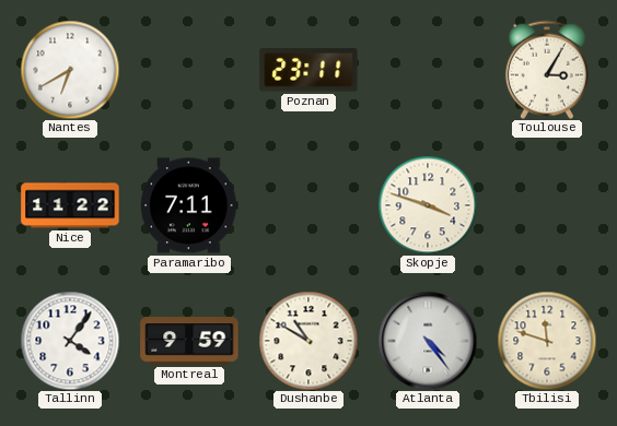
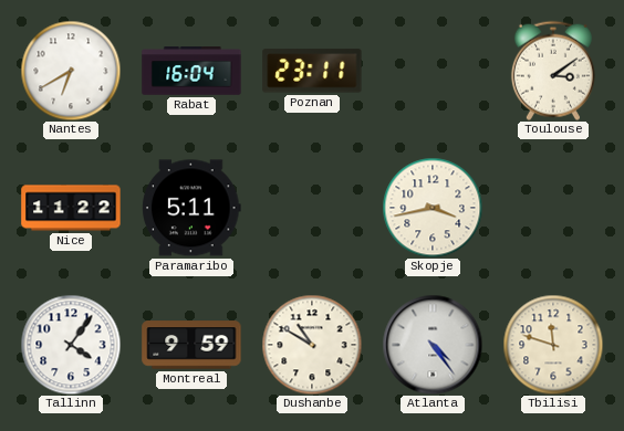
Rabat: none -> 16:04 (191, 71)
Toulouse: 3:05 -> 3:09 (553, 71)
Paramaribo: 7:11 -> 5:11 (191, 208)
Skopje: 3:48 -> 3:43 (433, 208)
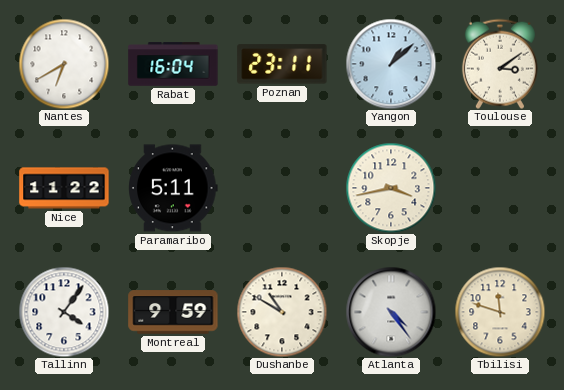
Yangon: none -> 1:08 (391, 64)
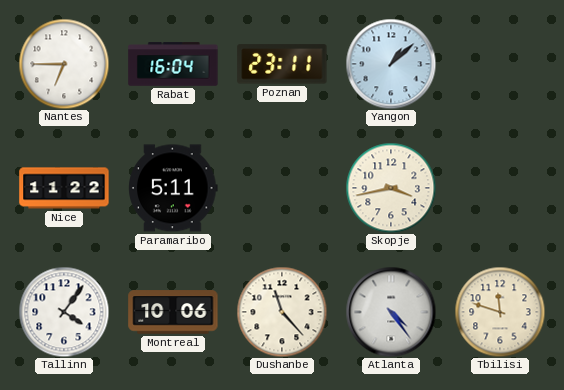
Nantes: 6:40 -> 6:45 (64, 64)
Toulouse: 3:09 -> none (500, 64)
Montreal: 9:59 -> 10:06 (173, 312)
Dushanbe: 10:50 -> 11:23 (282, 312)
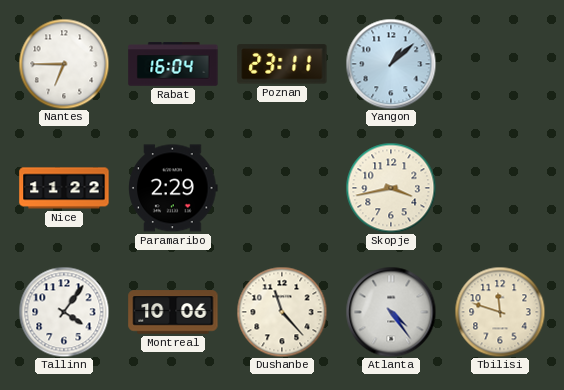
Paramaribo: 5:11 -> 2:29 (173, 188)
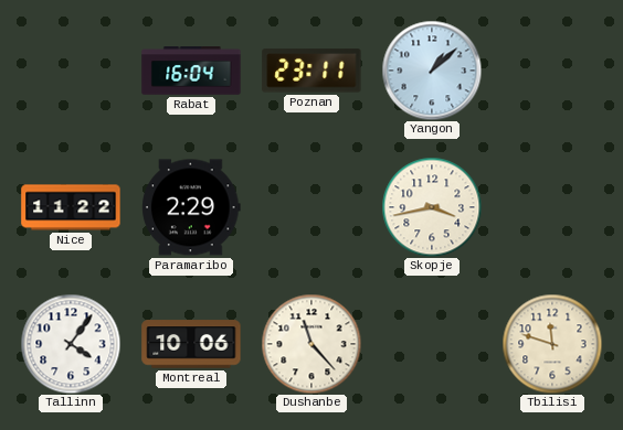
Nantes: 6:45 -> none (64, 64)
Atlanta: 4:24 -> none (391, 312)
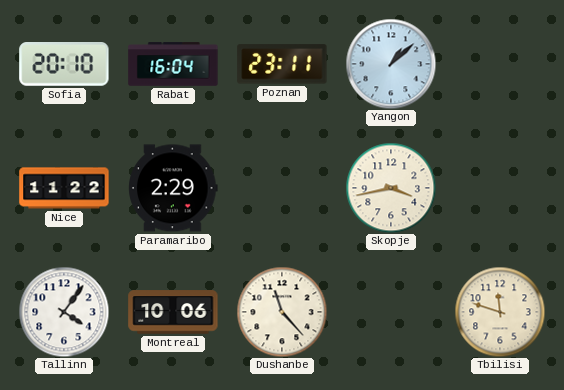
Sofia: none -> 20:10 (64, 65)
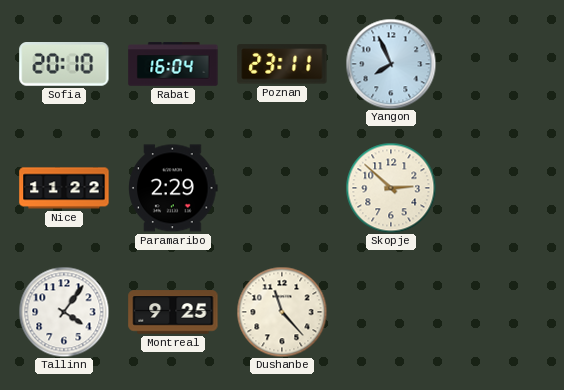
Yangon: 1:08 -> 7:56 (391, 64)
Skopje: 3:43 -> 2:52 (391, 188)
Montreal: 10:06 -> 9:25 (173, 312)
Tbilisi: 11:48 -> none (500, 312)
